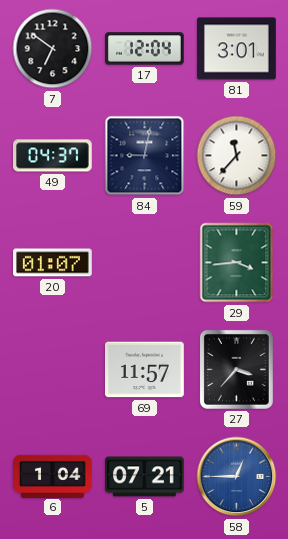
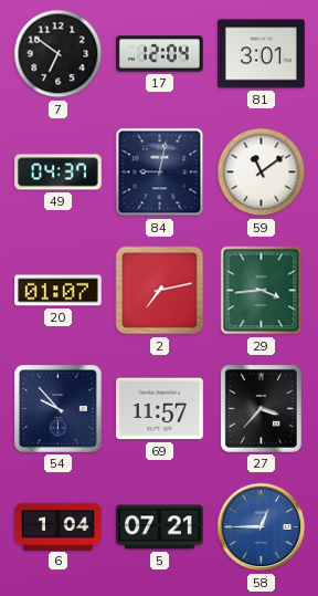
59: 11:37 -> 11:09 (262, 172)
2: none -> 7:13 (160, 291)
54: none -> 9:53 (59, 409)
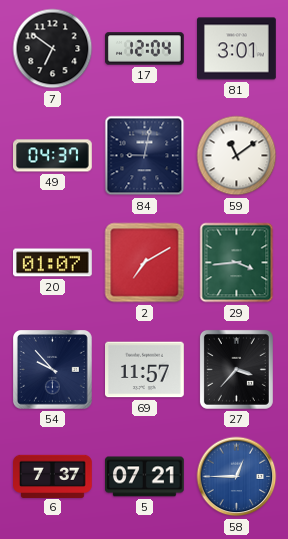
2: 7:13 -> 7:10 (145, 263)
6: 1:04 -> 7:37 (53, 476)
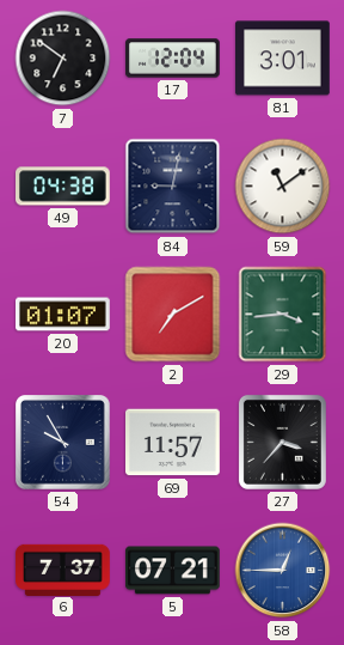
49: 04:37 -> 04:38 (63, 187)
54: 9:53 -> 9:55 (63, 443)
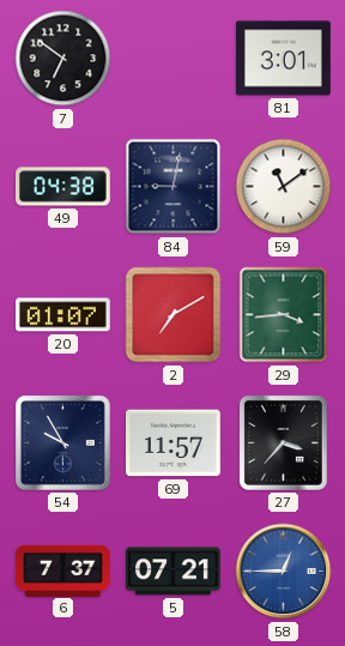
17: 12:04 -> none (173, 59)
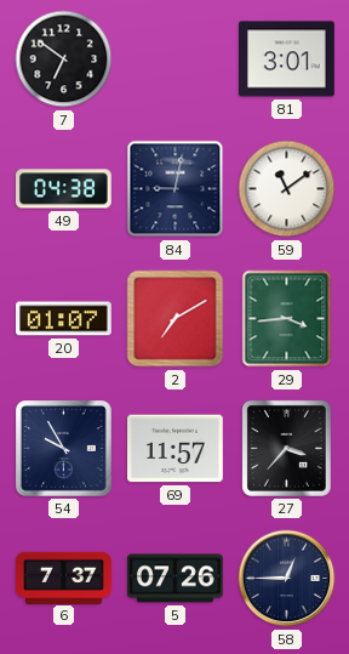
5: 07:21 -> 07:26 (176, 579)
58 dial: blue -> navy (287, 579)
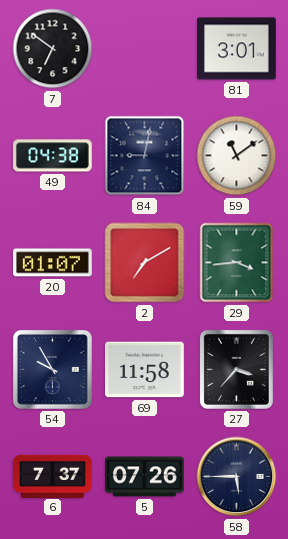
69: 11:57 -> 11:58 (145, 370)
58: 12:45 -> 5:45 (237, 477)
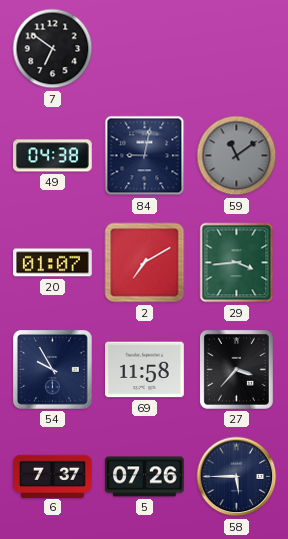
81: 3:01 -> none (237, 49)
59 dial: white -> grey (237, 156)
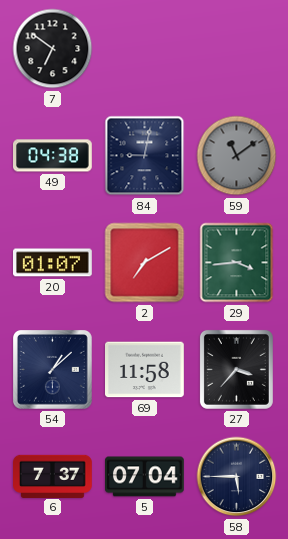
54: 9:55 -> 1:08 (53, 370)
5: 07:26 -> 07:04 (145, 477)
